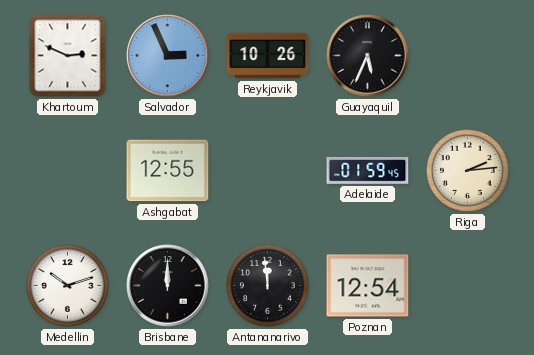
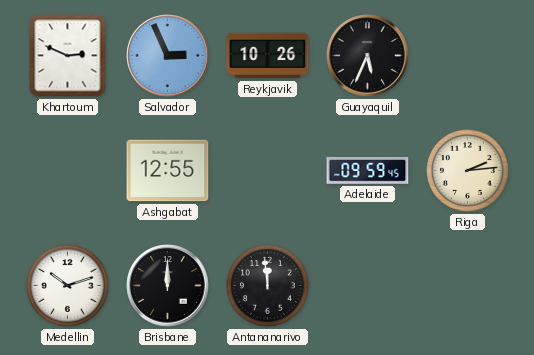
Adelaide: 01:59 -> 09:59 (368, 171)
Poznan: 12:54 -> none (368, 286)
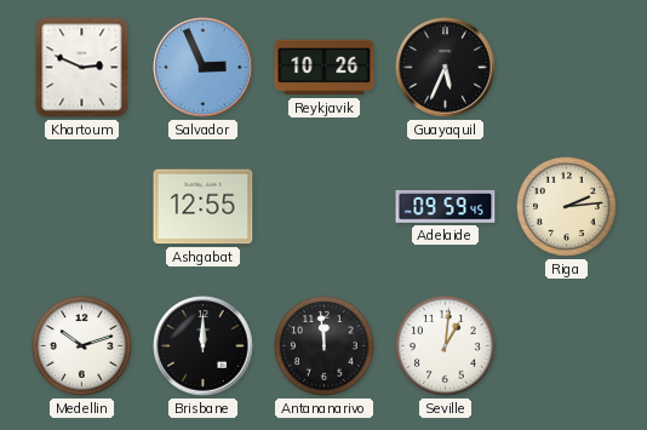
Seville: none -> 1:01 (446, 346)
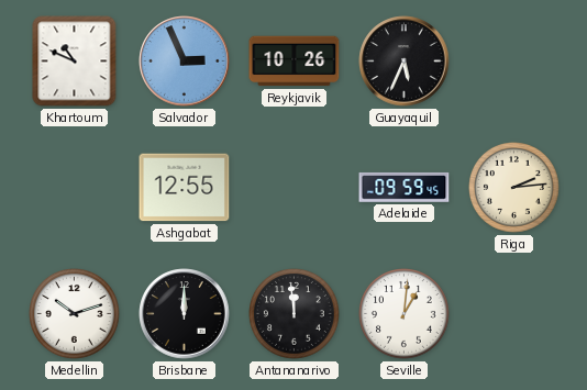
Khartoum: 2:49 -> 10:49 (75, 62)
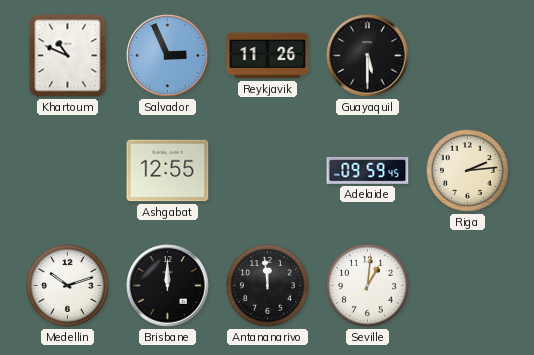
Reykjavik: 10:26 -> 11:26 (268, 56)
Guayaquil: 5:34 -> 5:30 (368, 56)
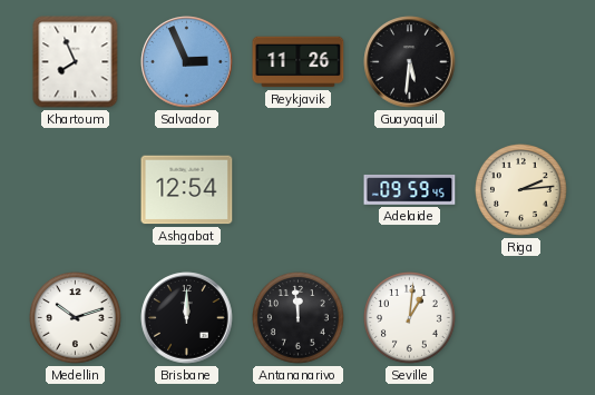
Khartoum: 10:49 -> 7:56 (76, 62)
Guayaquil: 5:30 -> 5:31 (410, 62)
Ashgabat: 12:55 -> 12:54 (187, 190)
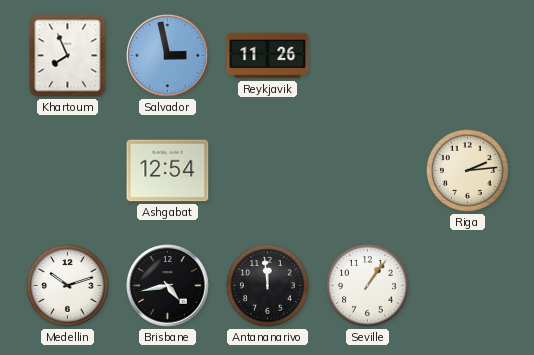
Salvador: 2:56 -> 2:58 (168, 56)
Guayaquil: 5:31 -> none (410, 62)
Adelaide: 09:59 -> none (410, 190)
Brisbane: 12:00 -> 4:43 (168, 286)
Seville: 1:01 -> 1:06 (368, 286)
